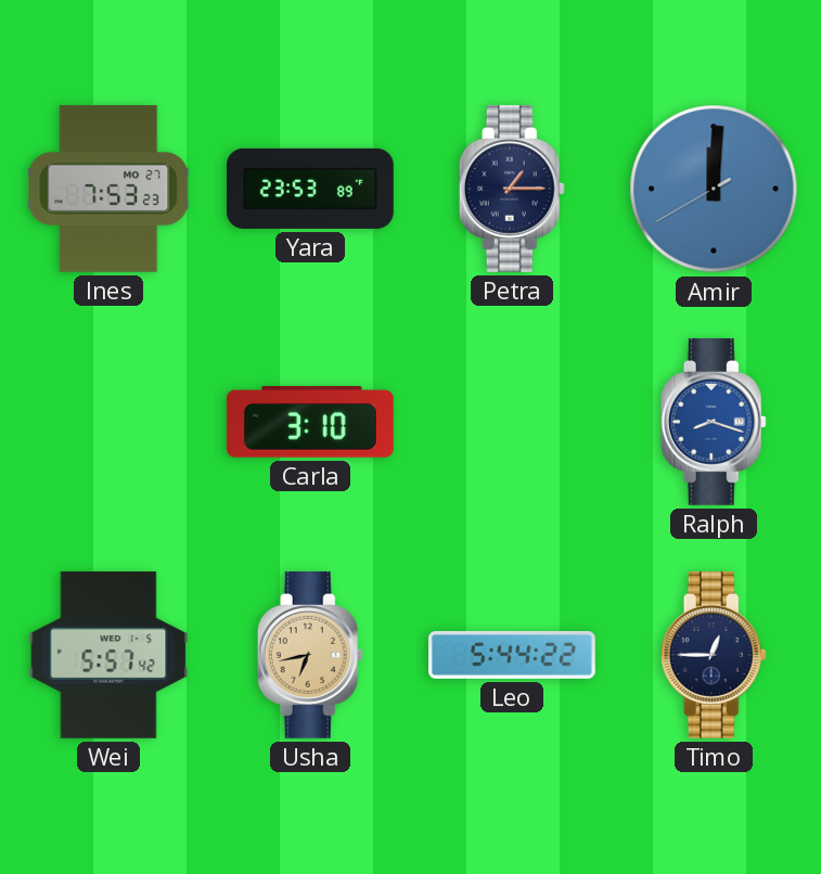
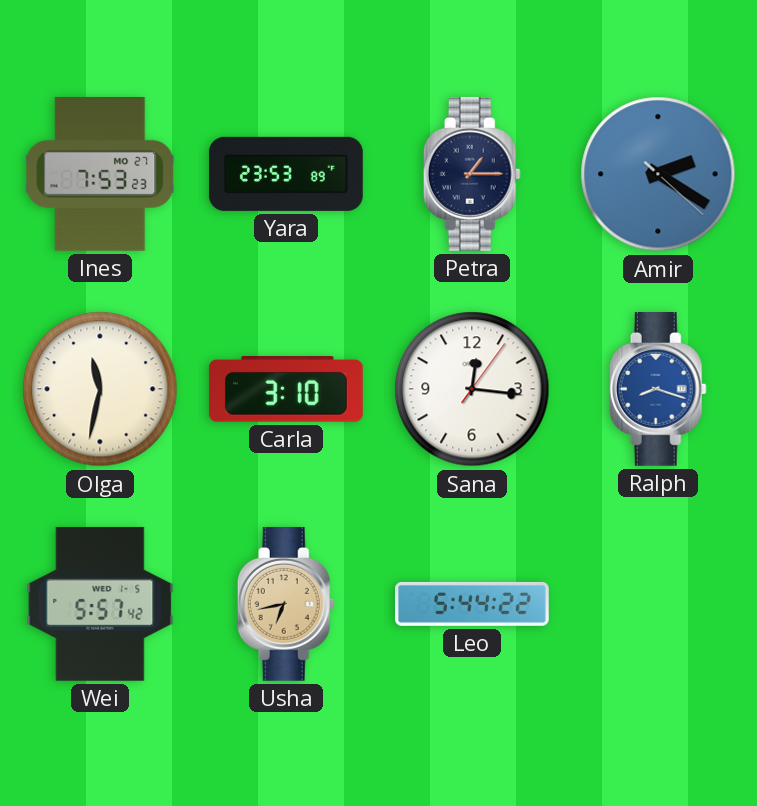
Amir: 12:00 -> 2:20 (658, 174)
Olga: none -> 11:32 (100, 389)
Sana: none -> 12:16 (472, 389)
Timo: 12:45 -> none (714, 655)
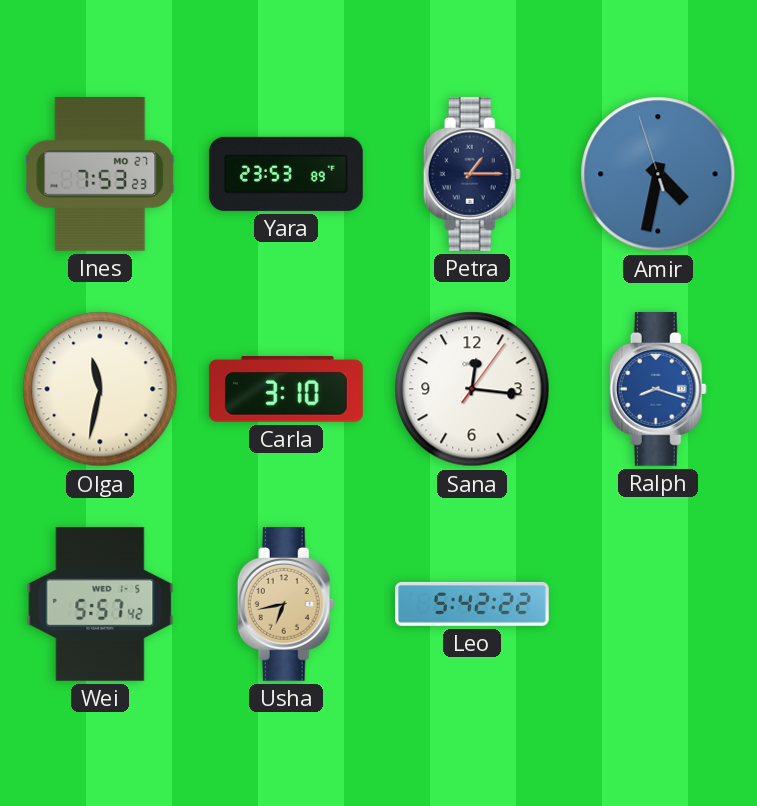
Amir: 2:20 -> 4:31 (658, 174)
Leo: 5:44 -> 5:42 (473, 604)
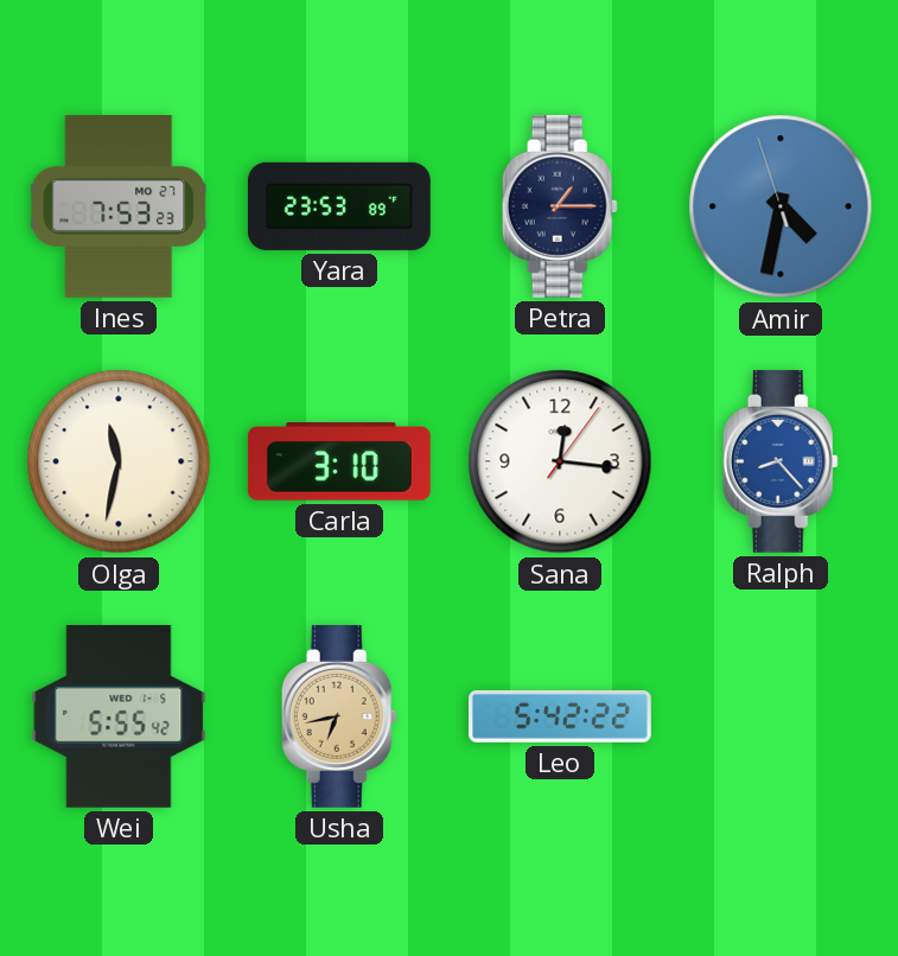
Ralph: 8:18 -> 8:23 (781, 461)
Wei: 5:57 -> 5:55 (119, 716)
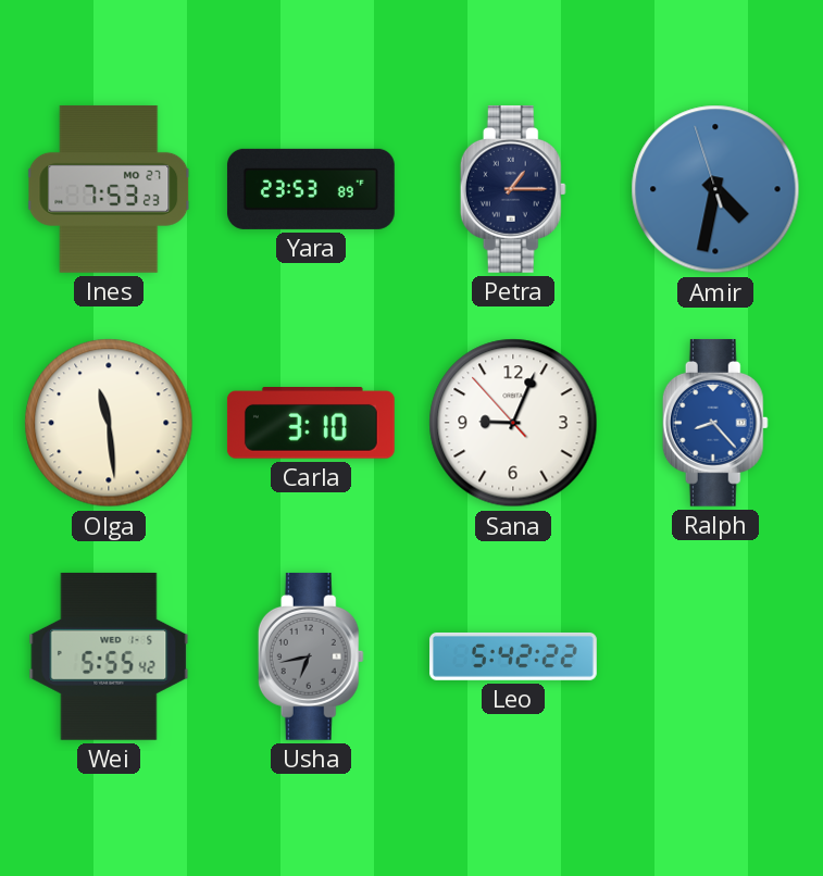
Olga: 11:32 -> 11:29 (109, 423)
Sana: 12:16 -> 9:03 (513, 423)
Usha dial: champagne -> grey (311, 656)
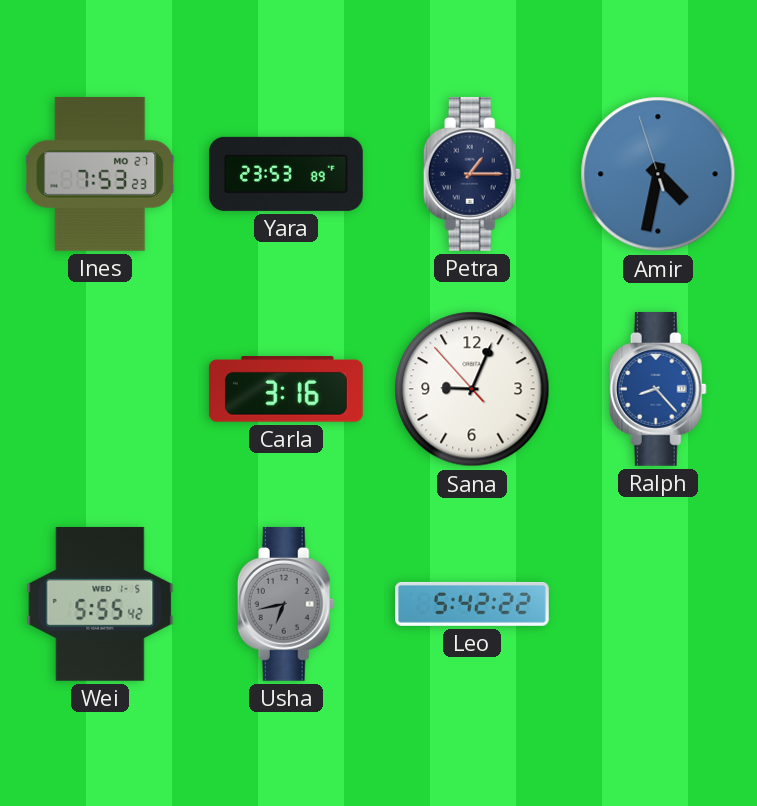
Olga: 11:29 -> none (109, 423)
Carla: 3:10 -> 3:16 (286, 390)
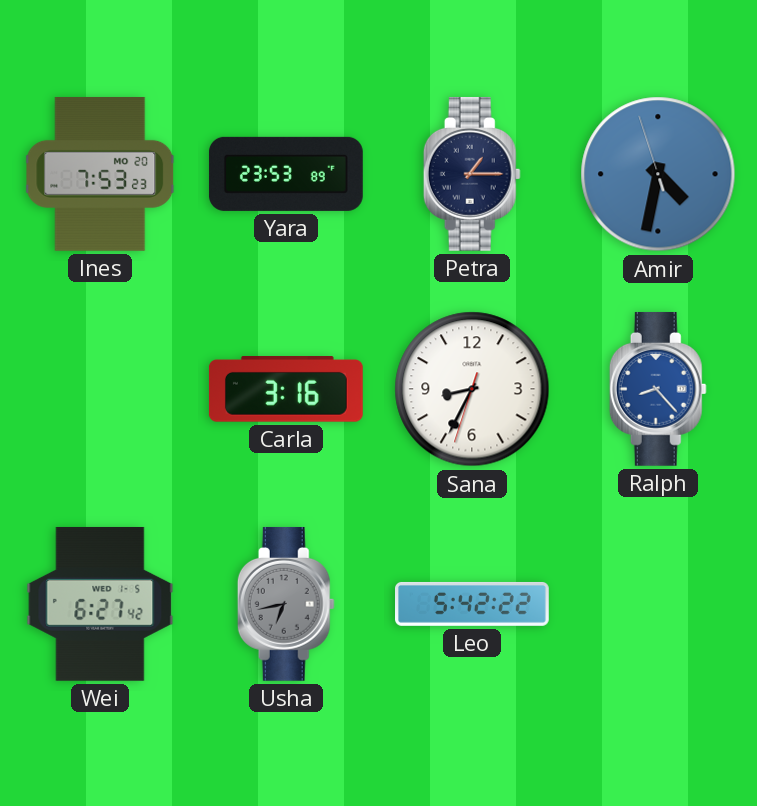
Ines date: MO 27 -> MO 20 (101, 174)
Sana: 9:03 -> 8:34 (472, 389)
Wei: 5:55 -> 6:27 (100, 604)
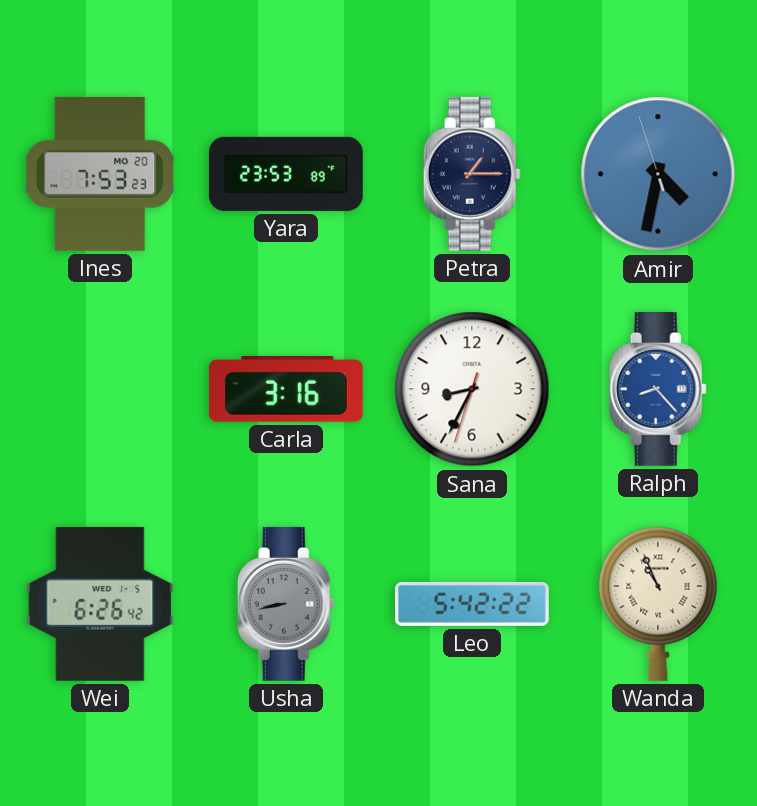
Wei: 6:27 -> 6:26 (100, 604)
Usha: 6:43 -> 8:43 (286, 604)
Wanda: none -> 10:56 (658, 604)
